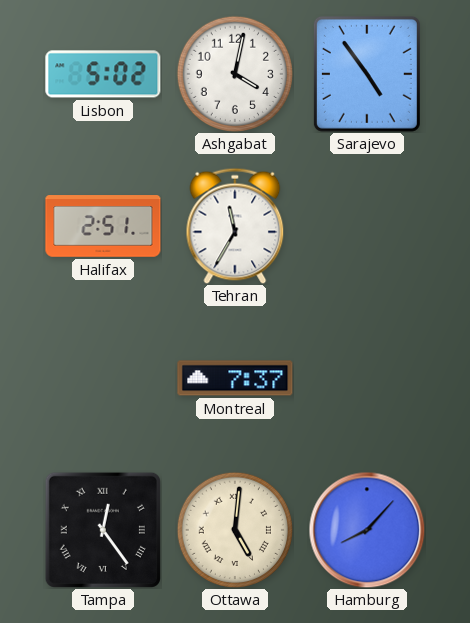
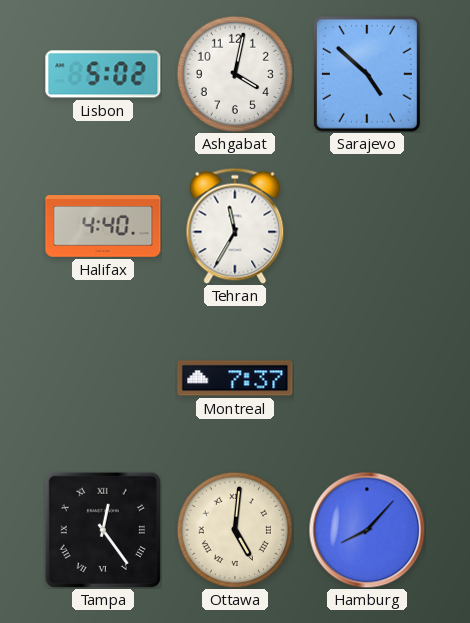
Sarajevo: 4:54 -> 4:52 (367, 74)
Halifax: 2:51 -> 4:40 (103, 226)
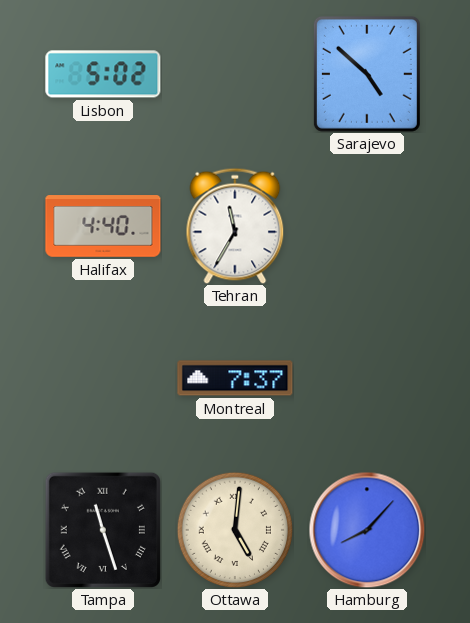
Ashgabat: 4:02 -> none (234, 73)
Tampa: 12:24 -> 11:27 (103, 530)
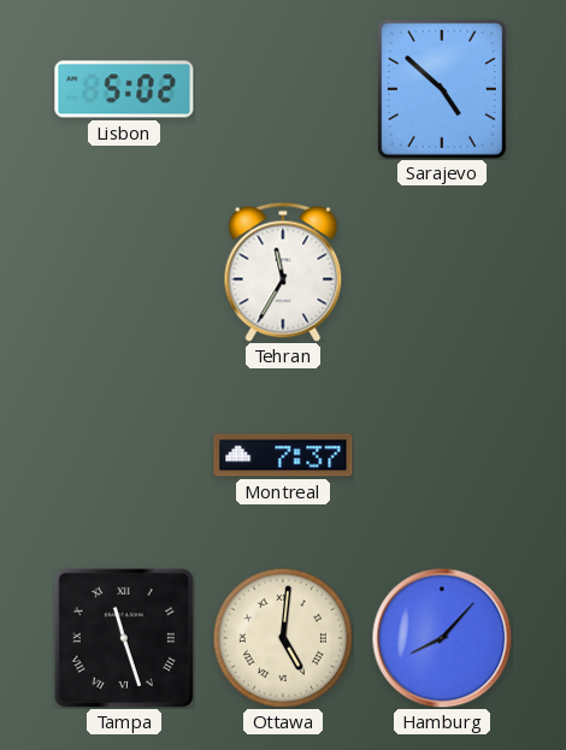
Halifax: 4:40 -> none (103, 226)
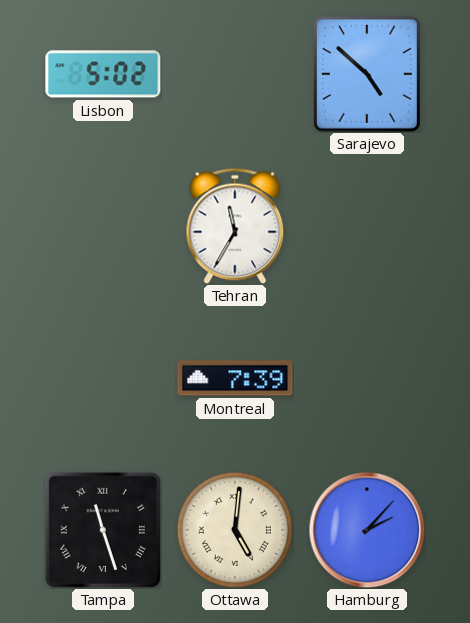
Montreal: 7:37 -> 7:39 (235, 378)
Hamburg: 8:07 -> 2:07 (367, 530)
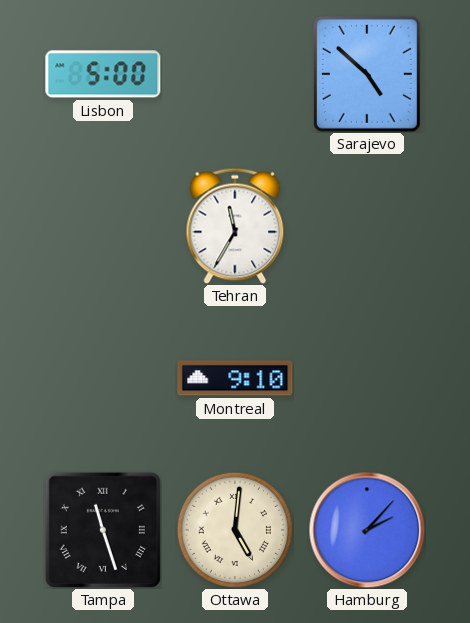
Lisbon: 5:02 -> 5:00 (103, 74)
Montreal: 7:39 -> 9:10 (235, 378)
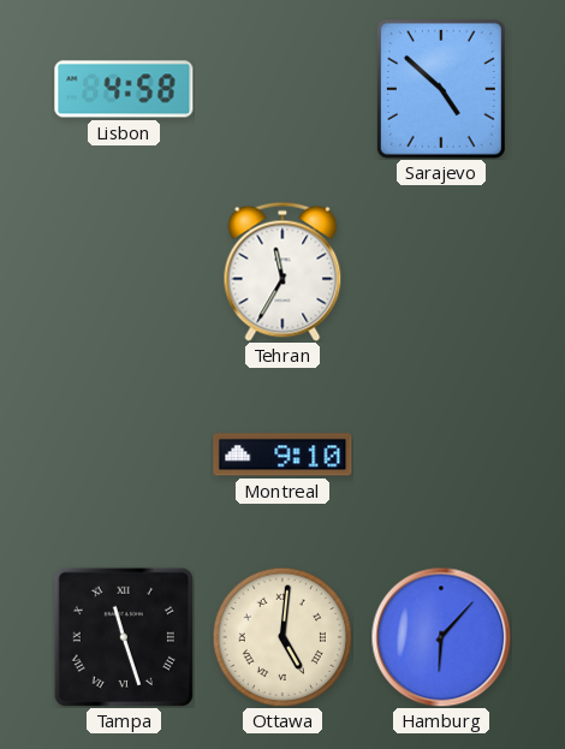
Lisbon: 5:00 -> 4:58 (124, 89)
Hamburg: 2:07 -> 6:07 (441, 637)
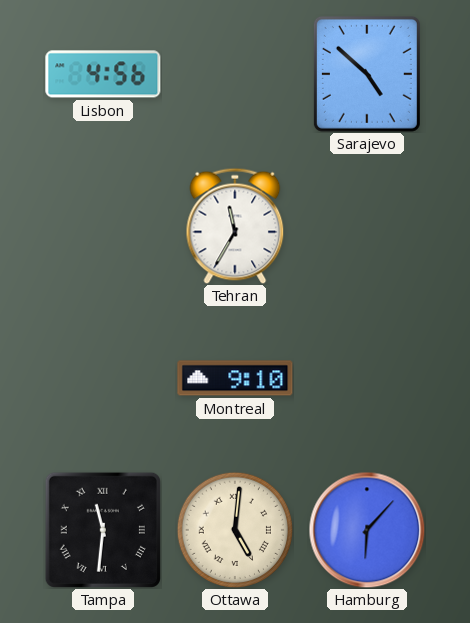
Lisbon: 4:58 -> 4:56 (103, 74)
Tampa: 11:27 -> 11:31 (103, 530)
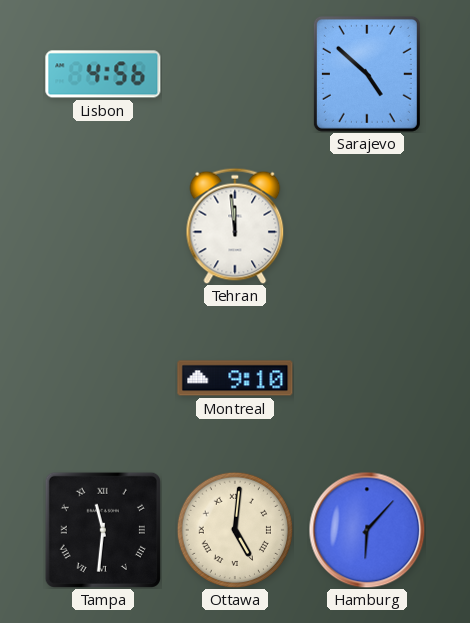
Tehran: 11:35 -> 11:59 (235, 226)
